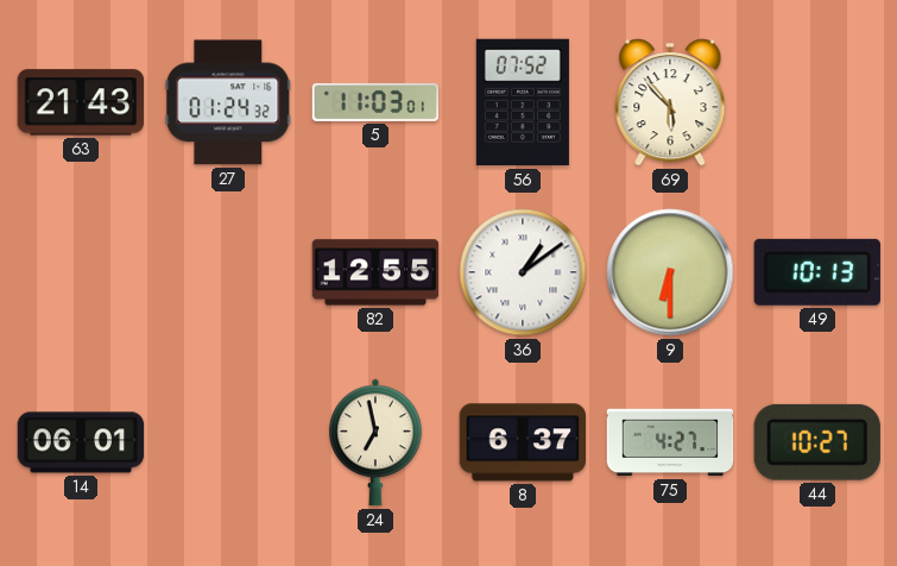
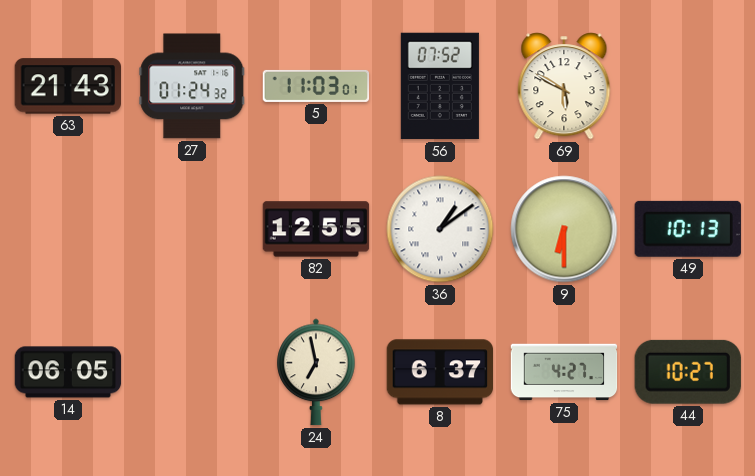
69: 5:53 -> 5:50 (564, 86)
14: 06:01 -> 06:05 (68, 372)
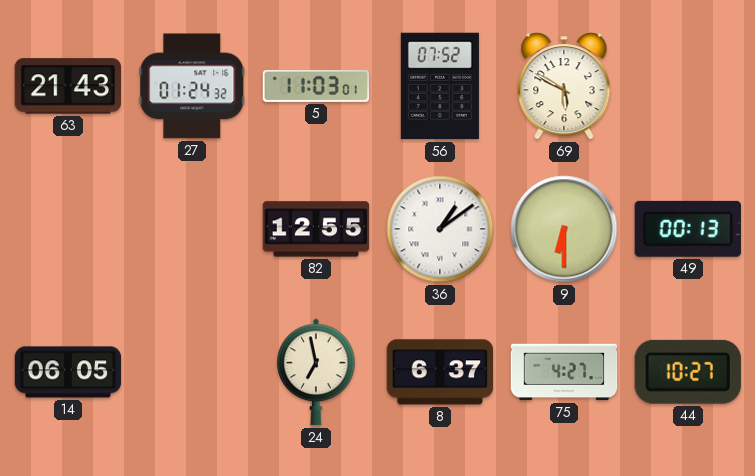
49: 10:13 -> 00:13 (688, 229)
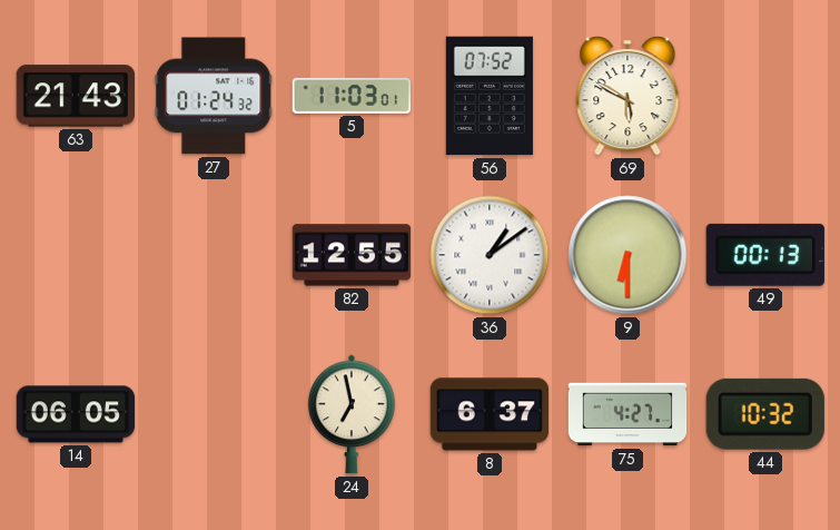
44: 10:27 -> 10:32 (765, 414)
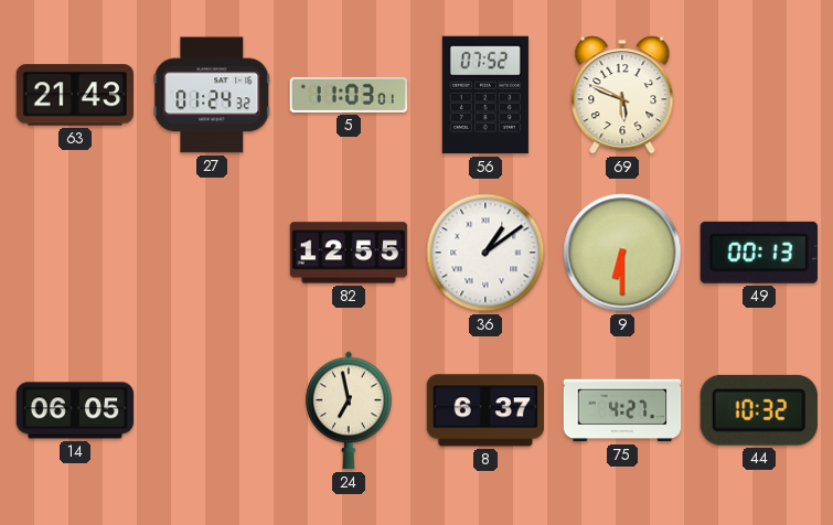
69: 5:50 -> 5:49 (622, 95)
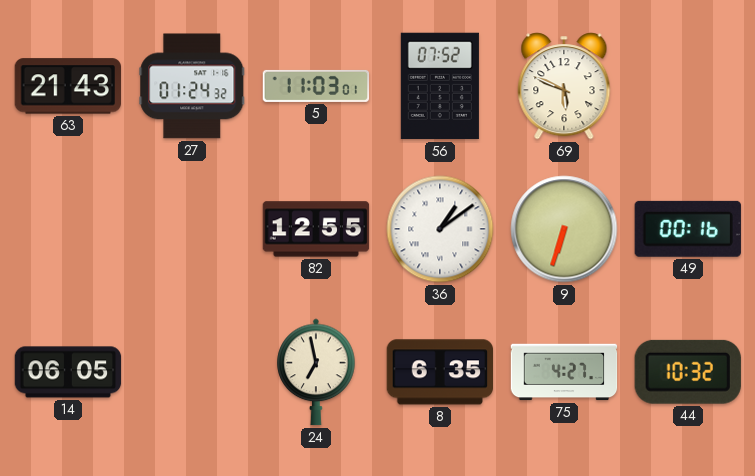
9: 6:30 -> 6:33 (564, 229)
49: 00:13 -> 00:16 (688, 229)
8: 6:37 -> 6:35 (439, 372)
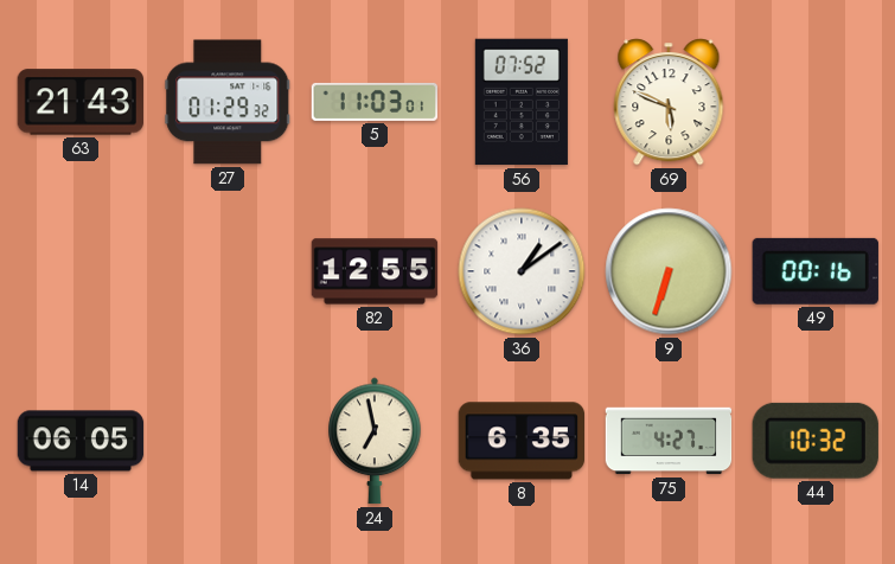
27: 01:24 -> 01:29 (228, 102)
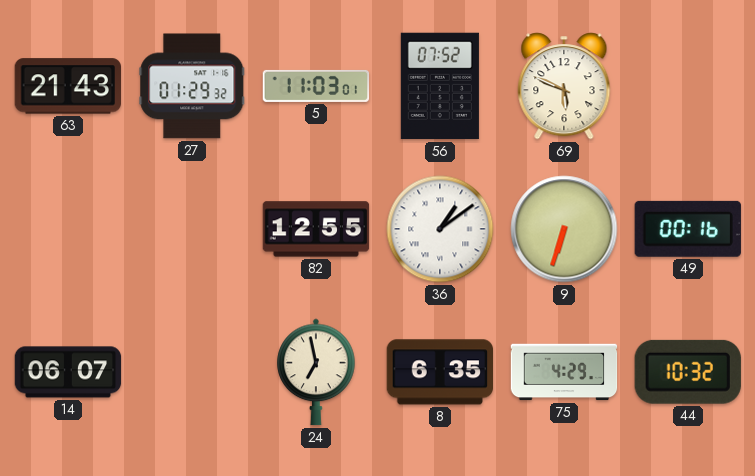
14: 06:05 -> 06:07 (68, 372)
75: 4:27 -> 4:29 (564, 372)
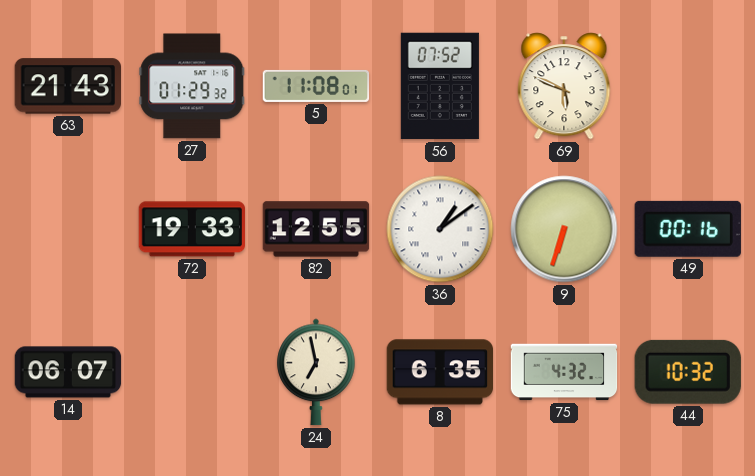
5: 11:03 -> 11:08 (316, 86)
72: none -> 19:33 (191, 229)
75: 4:29 -> 4:32 (564, 372)
